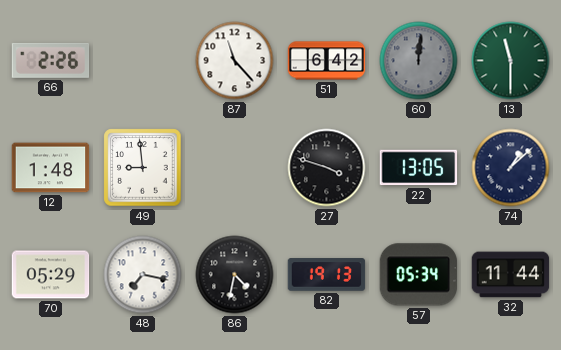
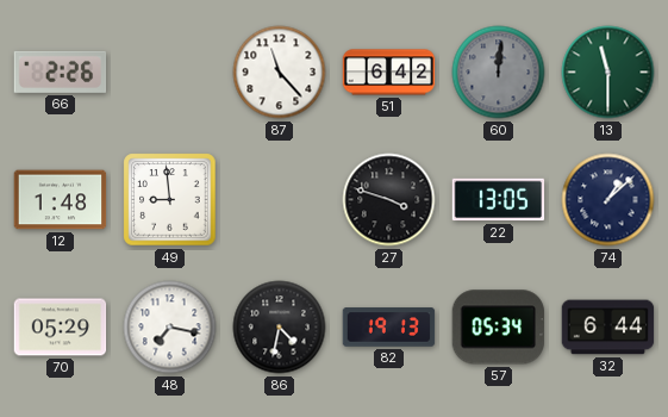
32: 11:44 -> 6:44 (608, 328)
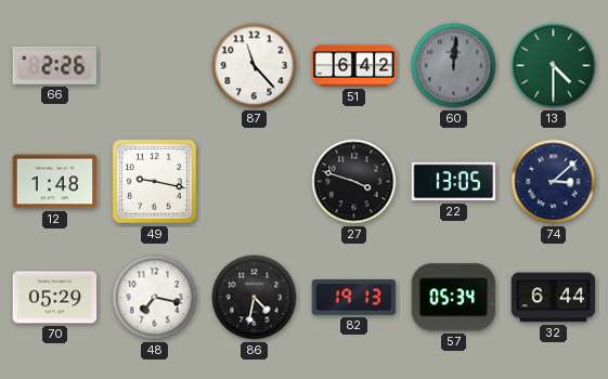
13: 11:30 -> 4:30 (554, 66)
49: 8:59 -> 9:17 (155, 182)
74: 1:08 -> 3:08 (554, 182)
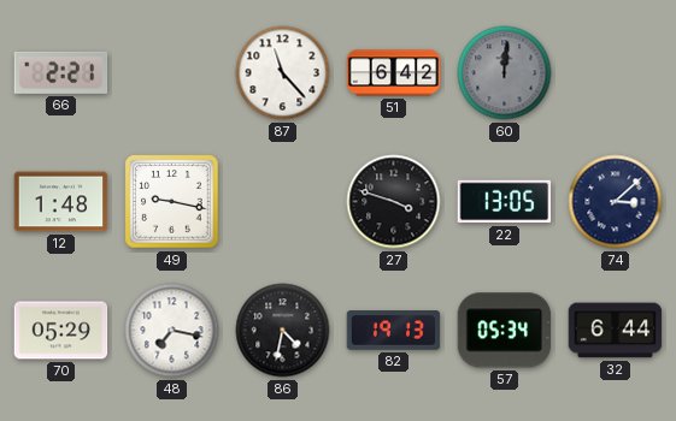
66: 2:26 -> 2:21 (61, 72)
13: 4:30 -> none (554, 66)
